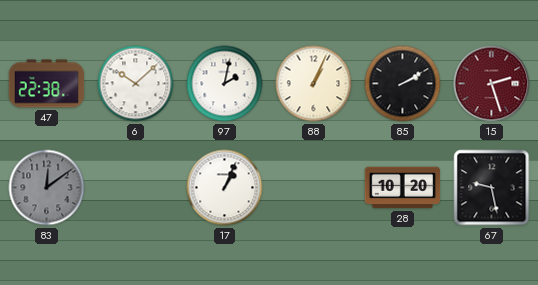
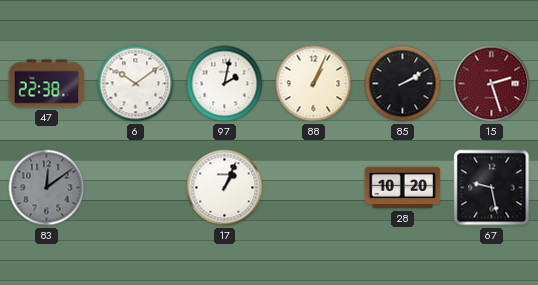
6: 10:08 -> 10:09 (136, 84)
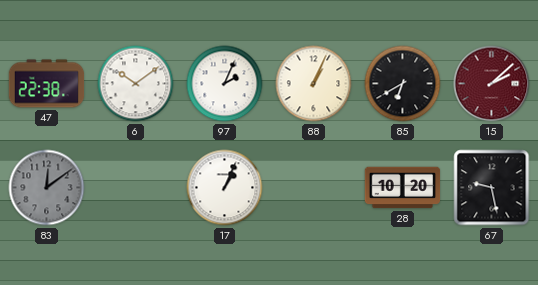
97: 2:02 -> 2:04 (225, 84)
85: 2:10 -> 6:40 (403, 84)
15: 2:27 -> 2:08 (492, 84)
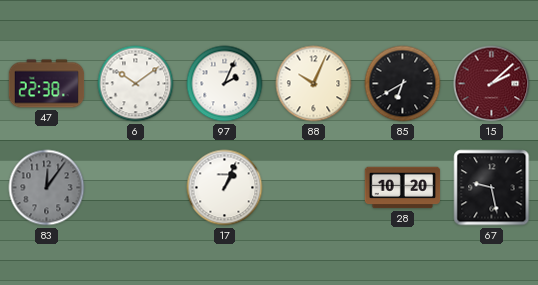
88: 1:04 -> 10:04 (314, 84)
83: 12:09 -> 12:06 (47, 188)
